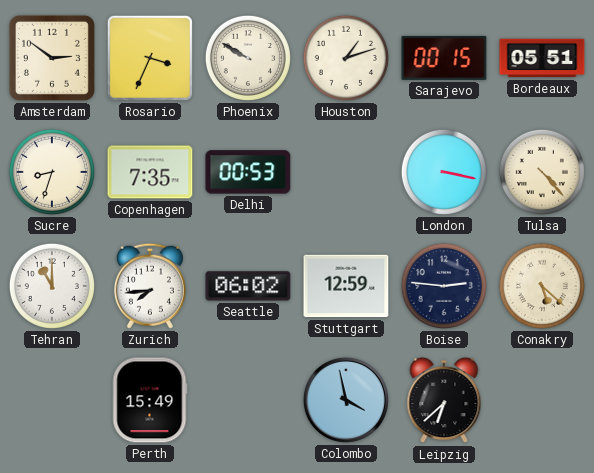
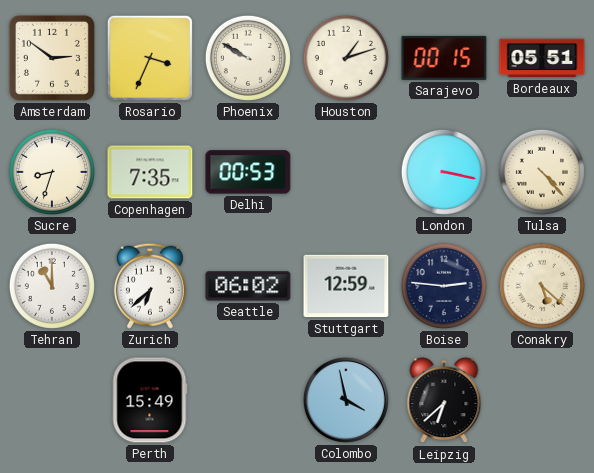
Zurich: 7:44 -> 6:38 (150, 286)
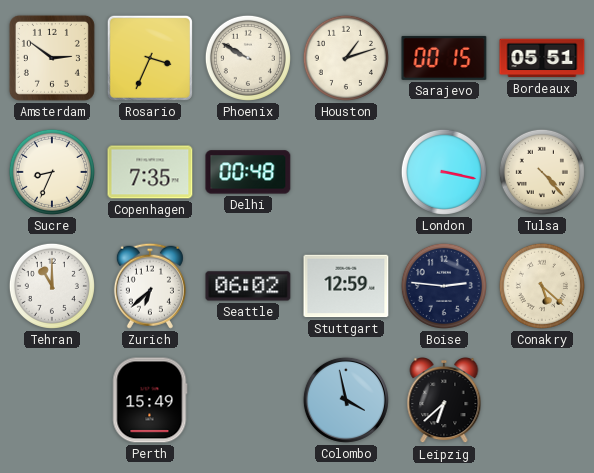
Sucre: 8:33 -> 8:34 (52, 172)
Delhi: 00:53 -> 00:48 (248, 172)
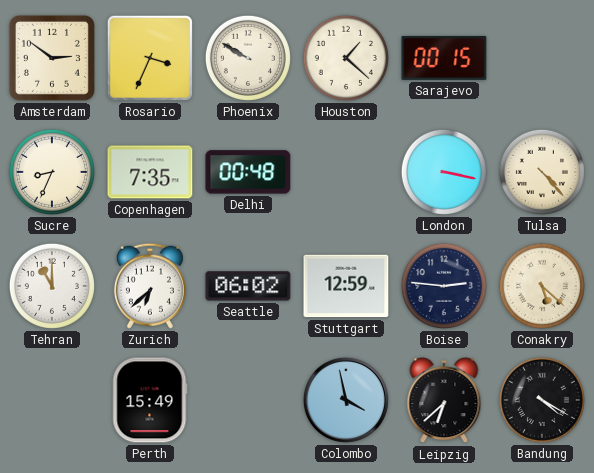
Houston: 1:12 -> 1:22 (346, 58)
Bordeaux: 05:51 -> none (542, 58)
Bandung: none -> 4:20 (542, 400)
